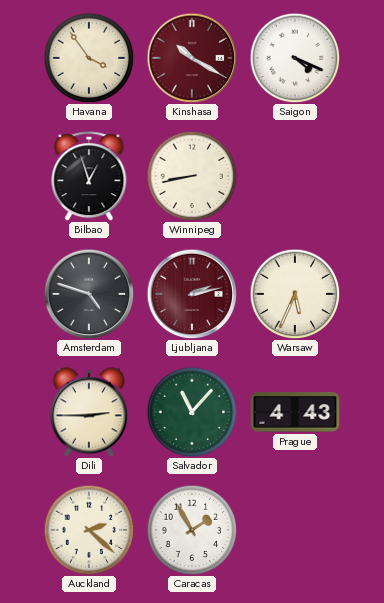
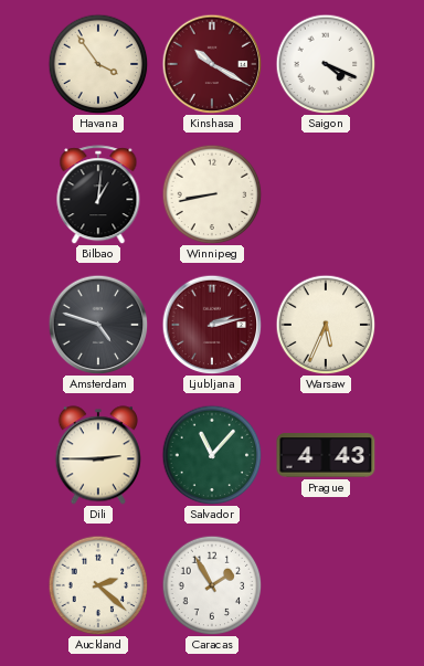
Bilbao: 12:57 -> 1:01 (98, 194)
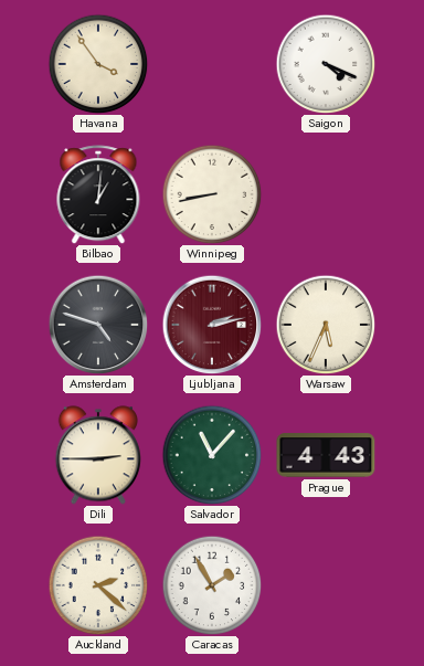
Kinshasa: 10:20 -> none (212, 64)
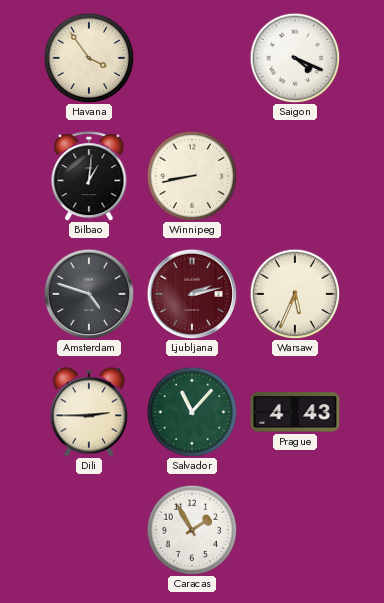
Auckland: 2:22 -> none (98, 585)
